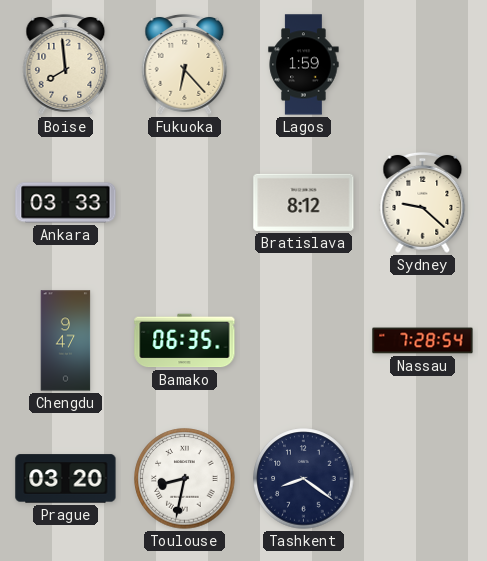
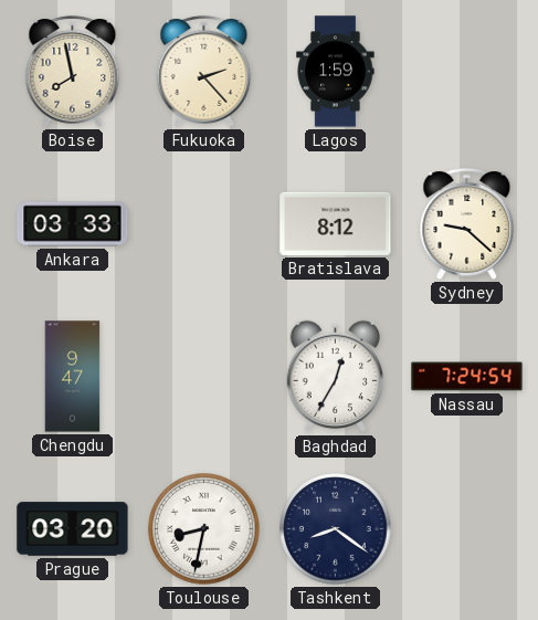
Boise: 7:59 -> 7:58 (73, 71)
Fukuoka: 6:23 -> 2:23 (204, 71)
Bamako: 06:35 -> none (185, 341)
Baghdad: none -> 12:35 (335, 377)
Nassau: 7:28 -> 7:24 (467, 377)
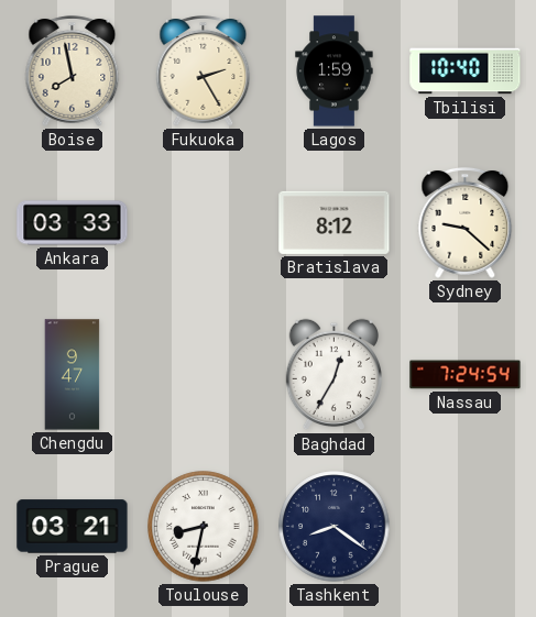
Fukuoka: 2:23 -> 2:25 (204, 70)
Tbilisi: none -> 10:40 (466, 71)
Prague: 03:20 -> 03:21 (73, 527)
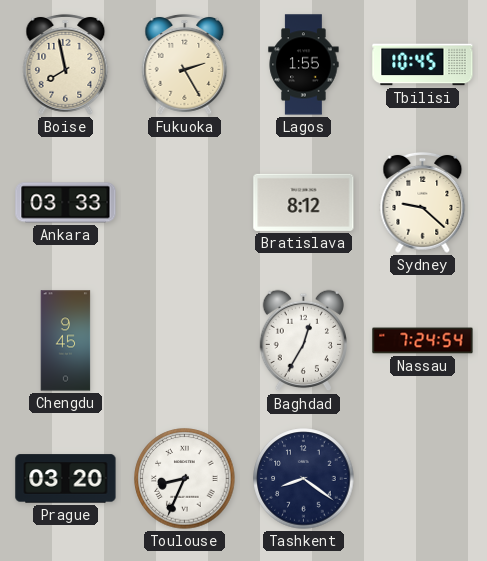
Lagos: 1:59 -> 1:55 (304, 65)
Tbilisi: 10:40 -> 10:45 (423, 65)
Chengdu: 9:47 -> 9:45 (66, 341)
Prague: 03:21 -> 03:20 (66, 479)
Toulouse: 8:32 -> 8:34 (185, 479)
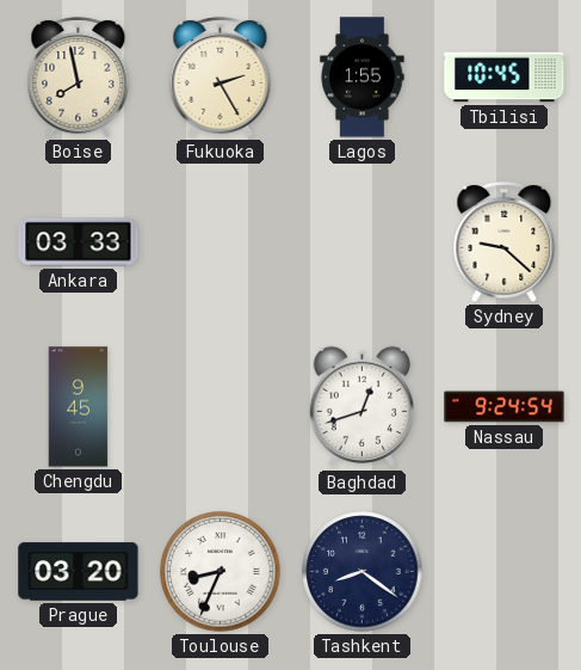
Bratislava: 8:12 -> none (304, 202)
Baghdad: 12:35 -> 12:42 (361, 407)
Nassau: 7:24 -> 9:24 (505, 407)
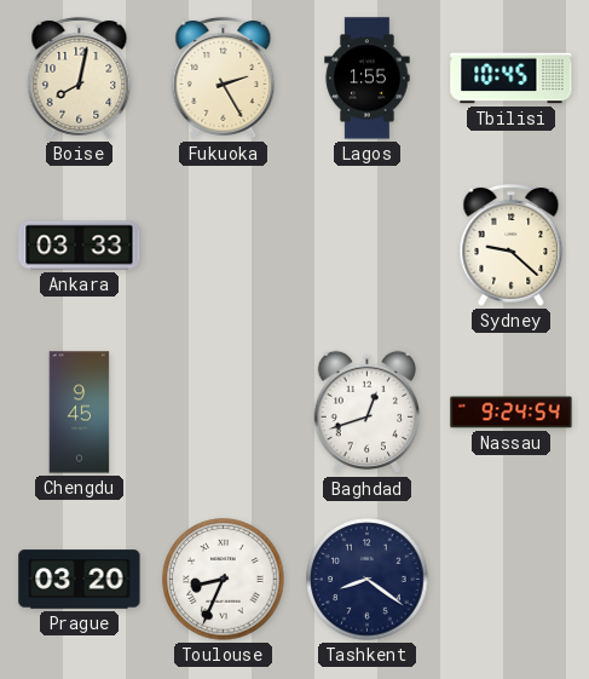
Boise: 7:58 -> 8:02 (80, 77)
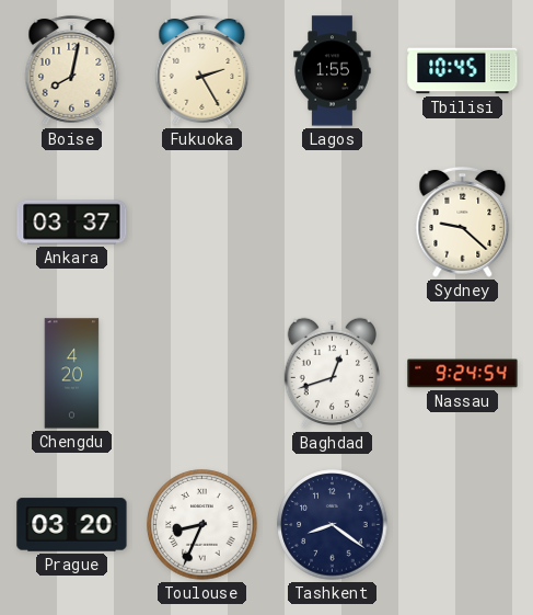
Ankara: 03:33 -> 03:37 (72, 223)
Chengdu: 9:45 -> 4:20 (72, 374)
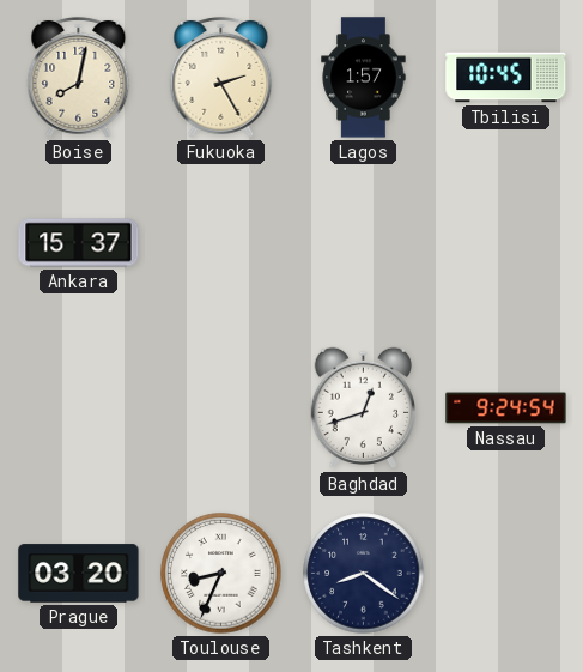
Lagos: 1:55 -> 1:57 (364, 78)
Ankara: 03:37 -> 15:37 (79, 243)
Sydney: 9:22 -> none (463, 221)
Chengdu: 4:20 -> none (72, 374)
